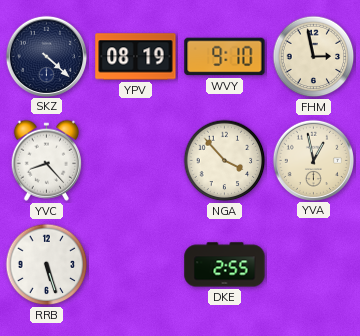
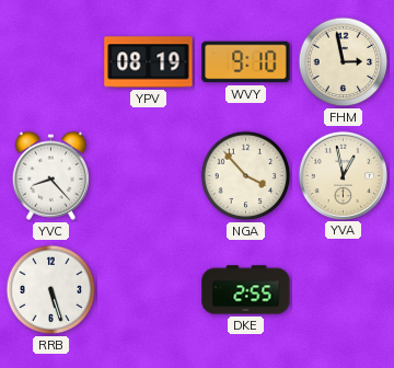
SKZ: 4:22 -> none (46, 56)
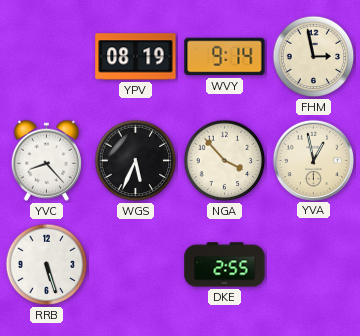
WVY: 9:10 -> 9:14 (225, 57)
WGS: none -> 5:34 (136, 161)
